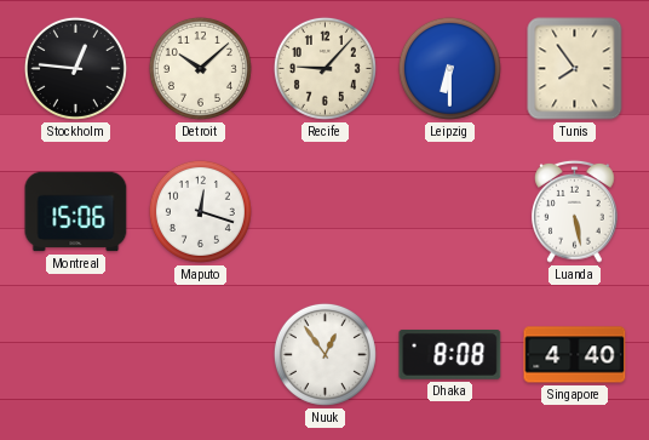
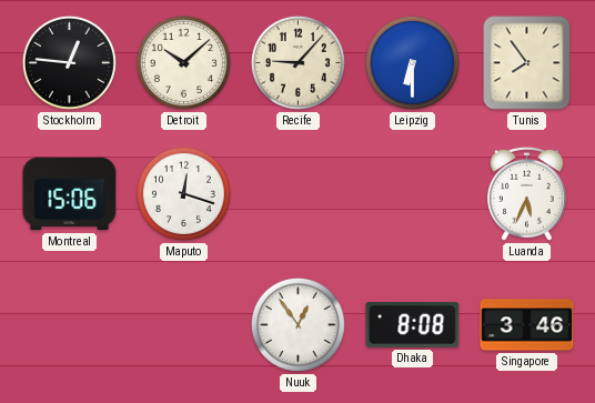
Luanda: 5:28 -> 5:34 (527, 193)
Singapore: 4:40 -> 3:46 (527, 325)
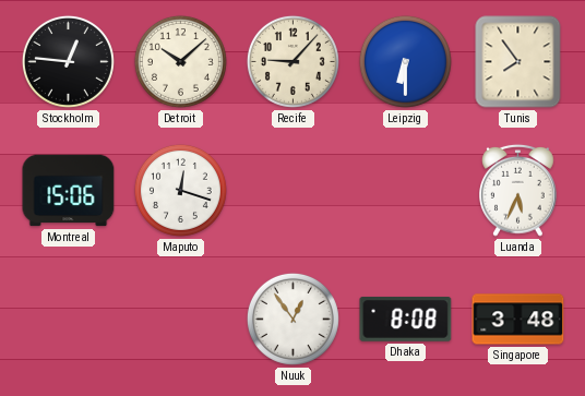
Singapore: 3:46 -> 3:48 (518, 320)
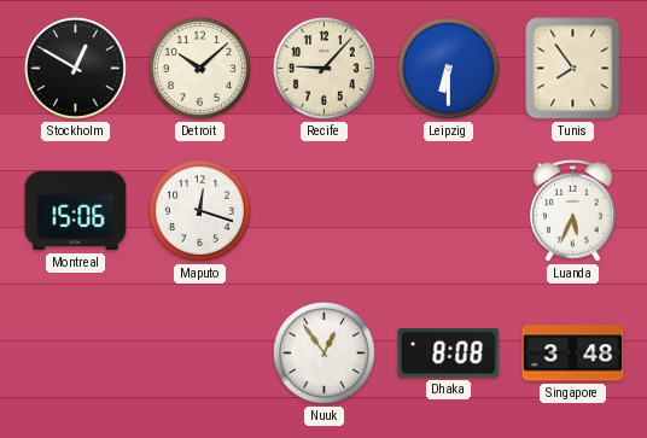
Stockholm: 12:46 -> 12:50 (75, 68)
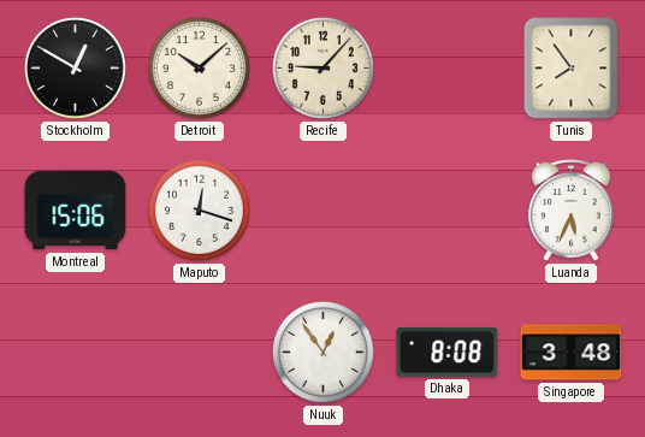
Leipzig: 6:30 -> none (448, 68)
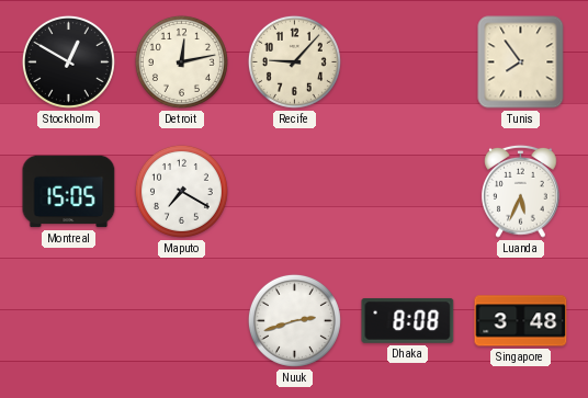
Detroit: 10:08 -> 12:13 (181, 61)
Montreal: 15:06 -> 15:05 (69, 192)
Maputo: 12:18 -> 7:20 (181, 191)
Nuuk: 12:54 -> 2:42 (294, 320)
